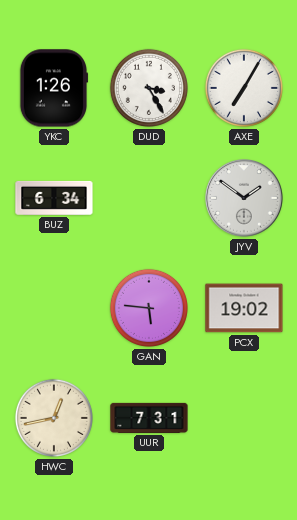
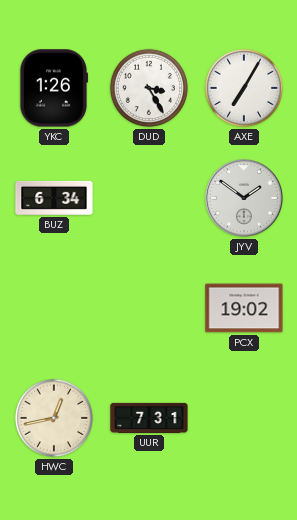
GAN: 5:46 -> none (149, 308)
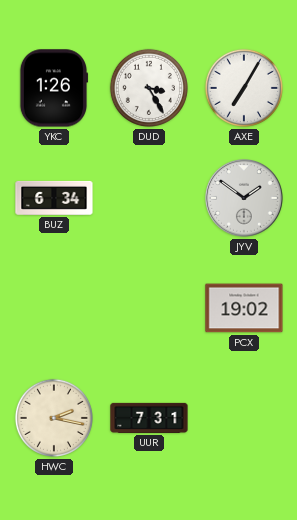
HWC: 12:43 -> 2:17 (54, 418)
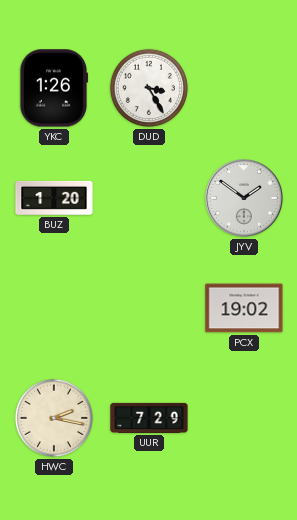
AXE: 7:05 -> none (244, 88)
BUZ: 6:34 -> 1:20 (54, 198)
UUR: 7:31 -> 7:29 (149, 418)
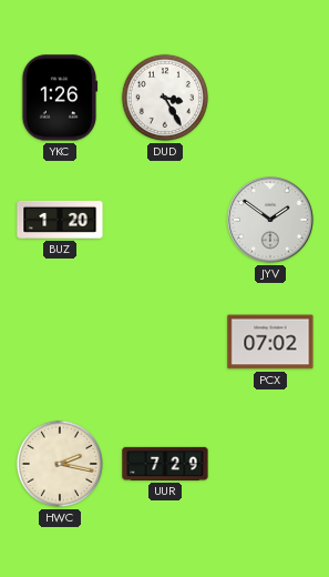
PCX: 19:02 -> 07:02 (270, 342)
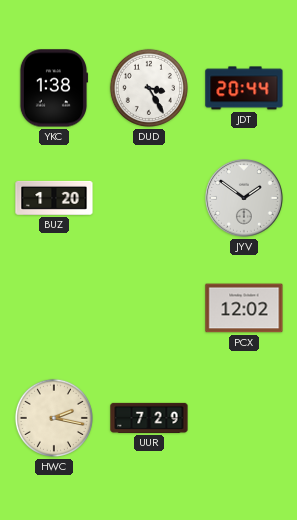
YKC: 1:26 -> 1:38 (54, 88)
JDT: none -> 20:44 (244, 88)
PCX: 07:02 -> 12:02 (244, 308)
